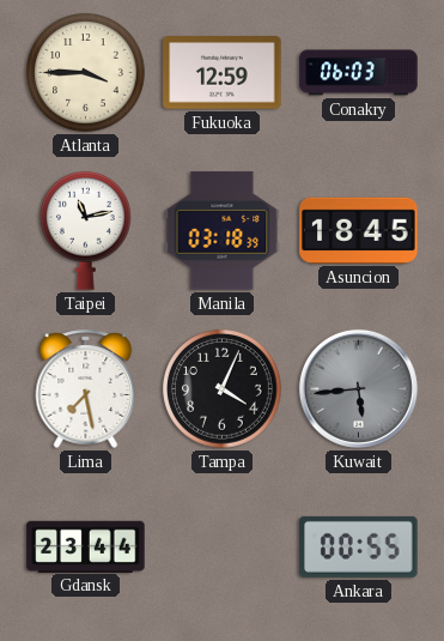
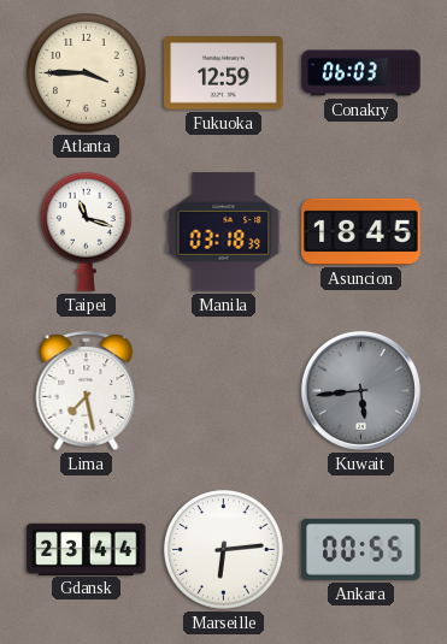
Taipei: 11:13 -> 11:18 (87, 231)
Tampa: 4:04 -> none (223, 389)
Marseille: none -> 6:14 (224, 550)
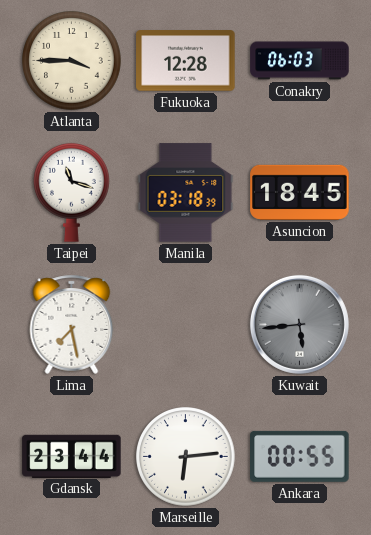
Fukuoka: 12:59 -> 12:28 (186, 61)
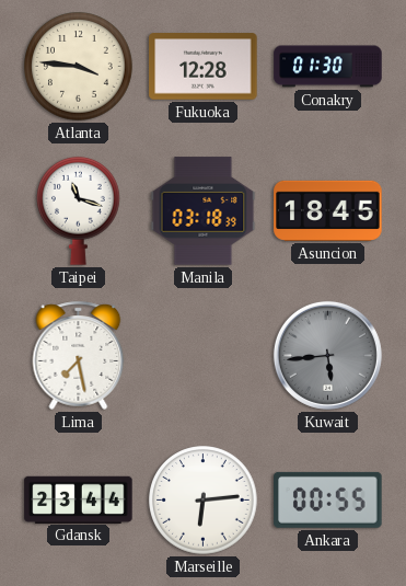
Atlanta: 3:45 -> 3:46 (79, 67)
Conakry: 06:03 -> 01:30 (328, 67)
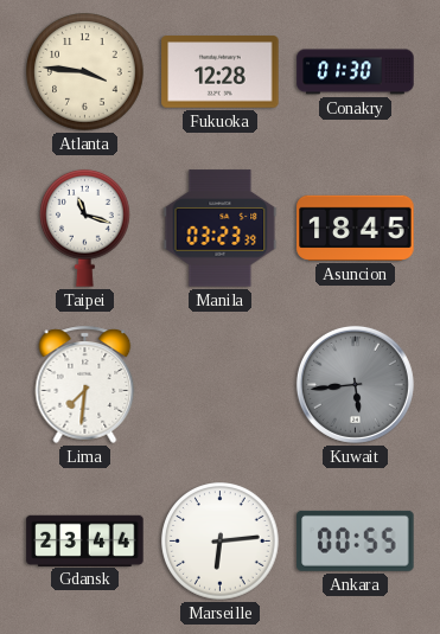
Manila: 03:18 -> 03:23 (221, 229)
Lima: 7:28 -> 7:31 (85, 384)
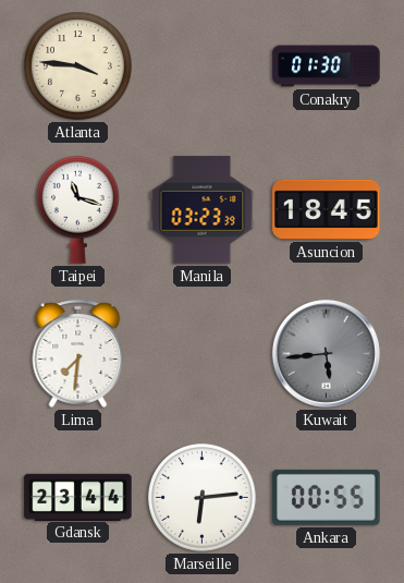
Fukuoka: 12:28 -> none (221, 72)
